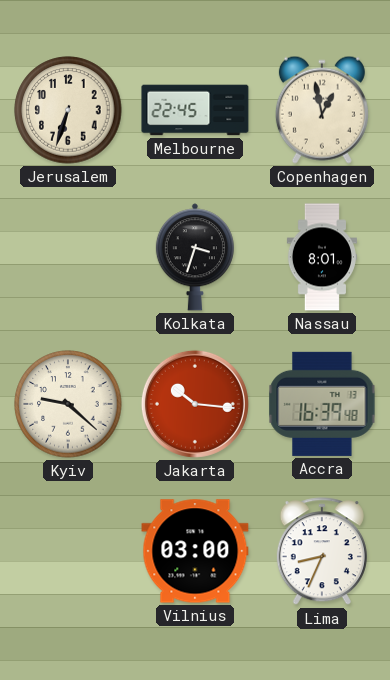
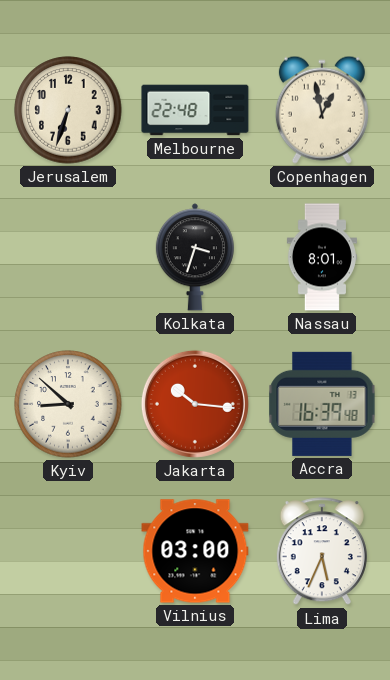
Melbourne: 22:45 -> 22:48 (195, 110)
Kyiv: 9:22 -> 8:52 (68, 404)
Lima: 8:34 -> 5:34 (322, 552)
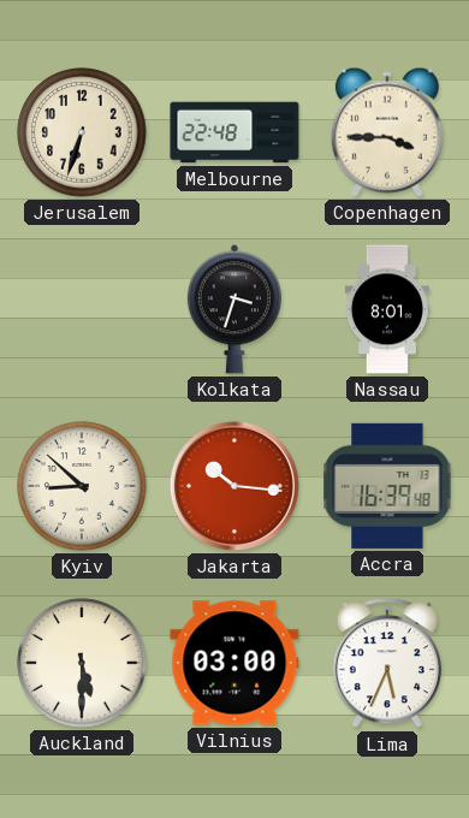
Copenhagen: 12:58 -> 3:45 (387, 132)
Auckland: none -> 5:30 (82, 663)
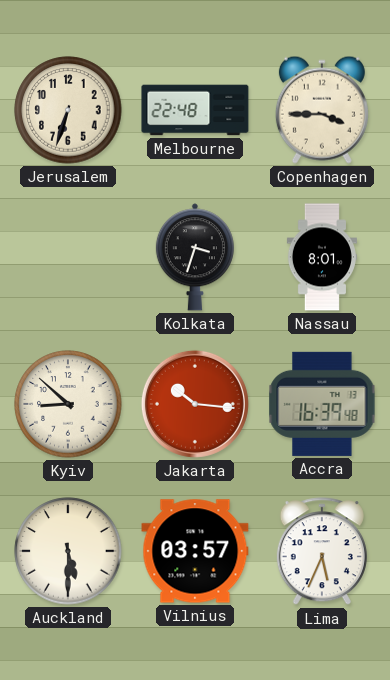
Vilnius: 03:00 -> 03:57 (195, 551)
